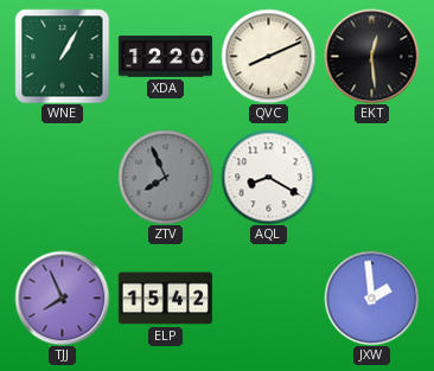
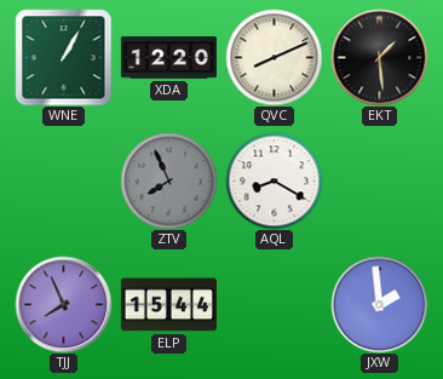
EKT: 12:29 -> 1:29 (379, 57)
ELP: 15:42 -> 15:44 (168, 305)
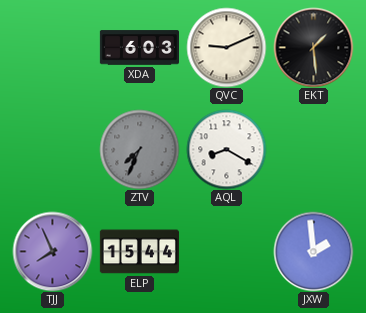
WNE: 1:05 -> none (63, 57)
XDA: 12:20 -> 6:03 (139, 48)
QVC: 8:11 -> 9:11 (226, 47)
ZTV: 7:56 -> 7:34 (139, 149)
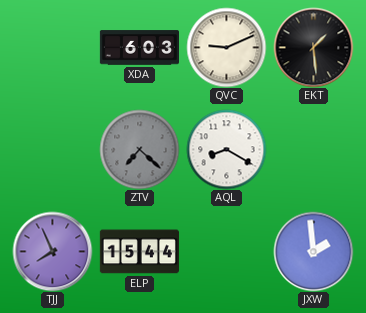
ZTV: 7:34 -> 7:22 (139, 149)
